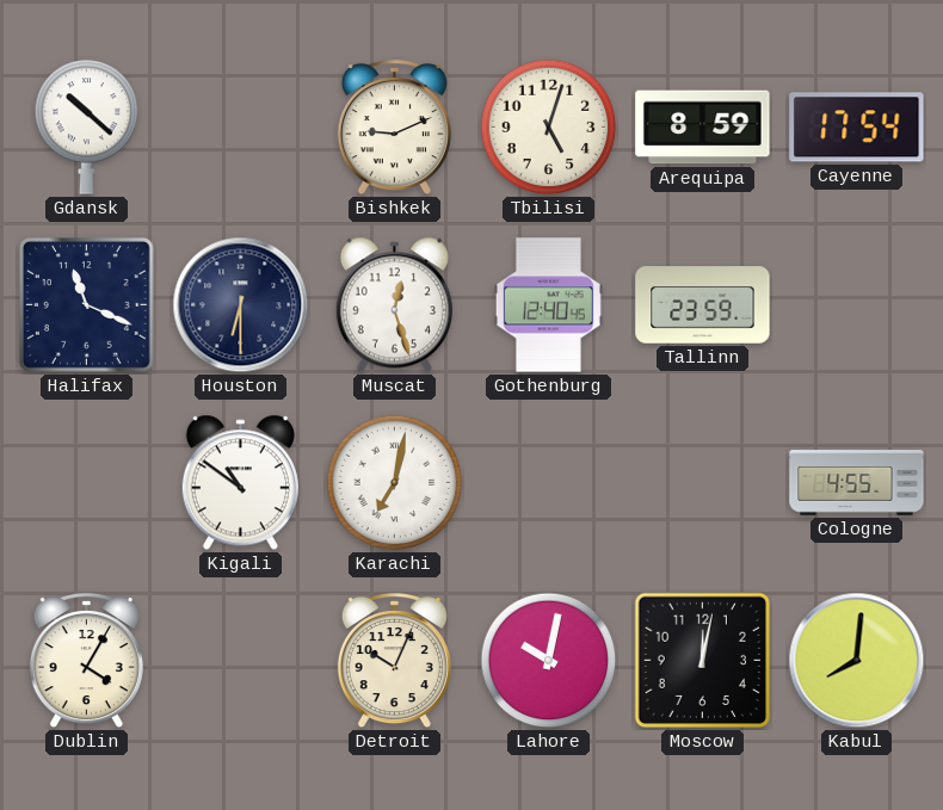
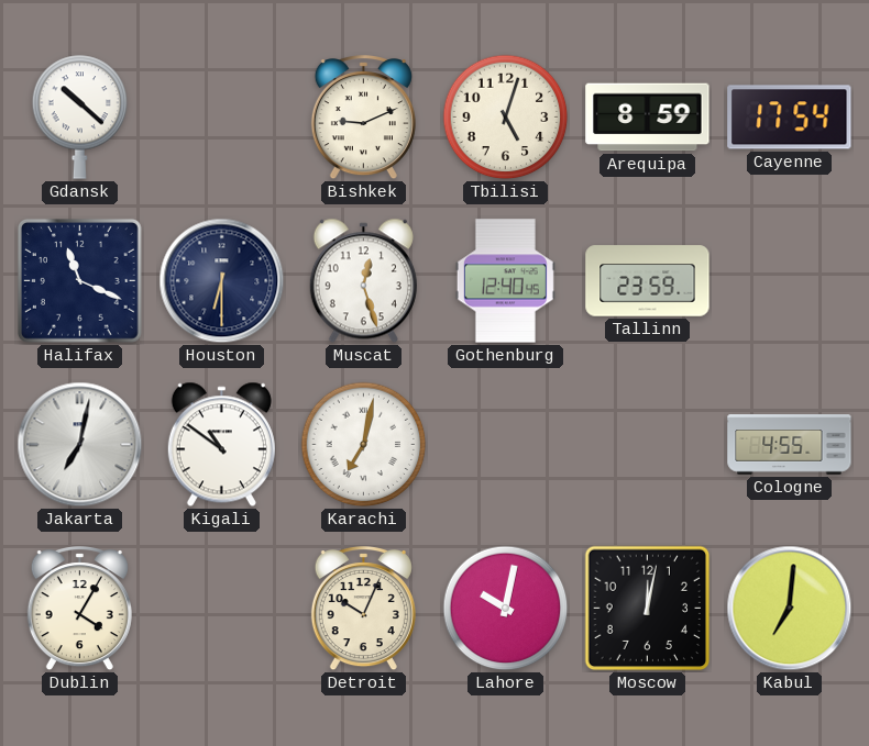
Jakarta: none -> 7:02 (80, 445)
Kabul: 8:01 -> 7:01 (790, 609)
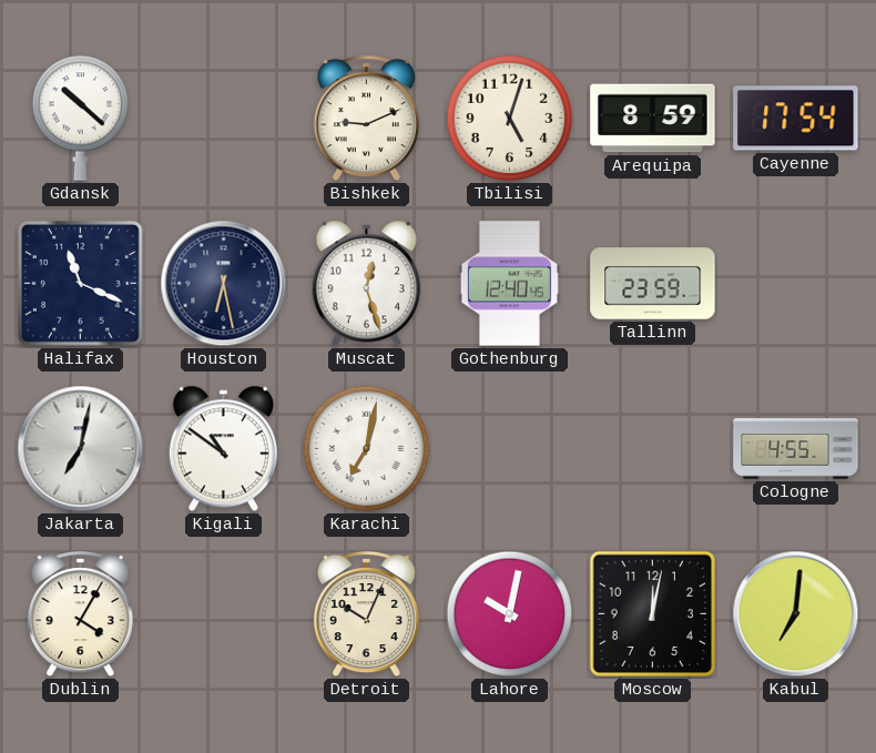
Houston: 6:30 -> 6:28 (224, 284)
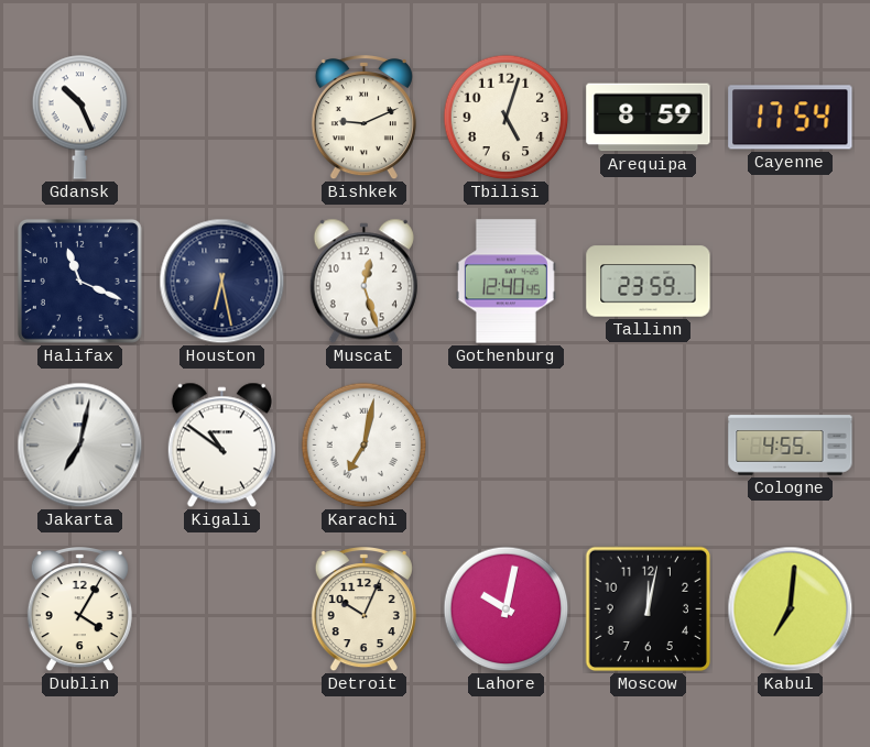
Gdansk: 10:22 -> 10:26 (80, 117)
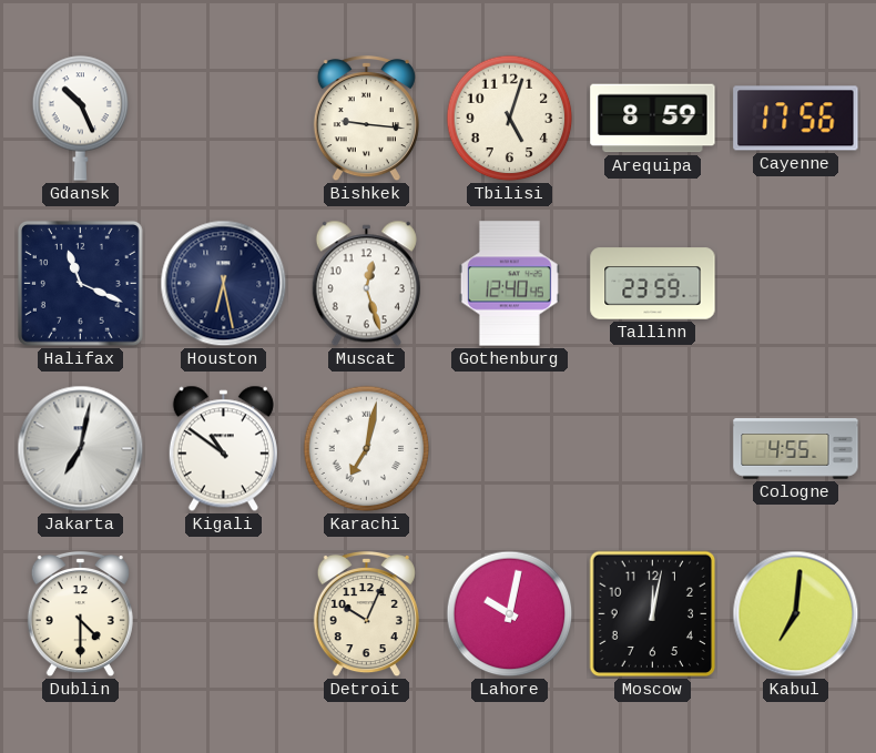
Bishkek: 9:11 -> 9:16 (366, 120)
Cayenne: 17:54 -> 17:56 (796, 119)
Dublin: 4:05 -> 4:30 (80, 615)
